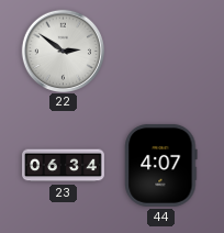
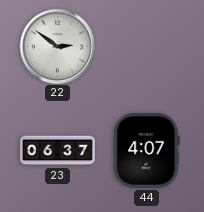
23: 06:34 -> 06:37 (58, 151)
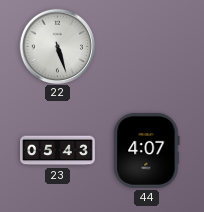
22: 2:51 -> 5:27 (58, 46)
23: 06:37 -> 05:43 (58, 151)
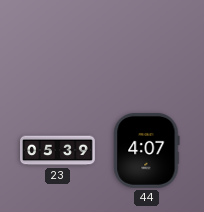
22: 5:27 -> none (58, 46)
23: 05:43 -> 05:39 (58, 151)
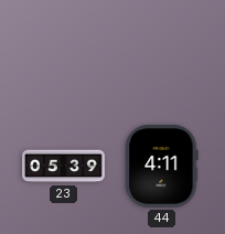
44: 4:07 -> 4:11 (162, 166)
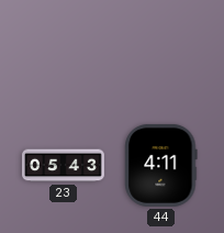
23: 05:39 -> 05:43 (64, 166)
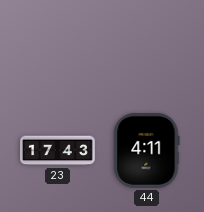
23: 05:43 -> 17:43 (58, 151)
